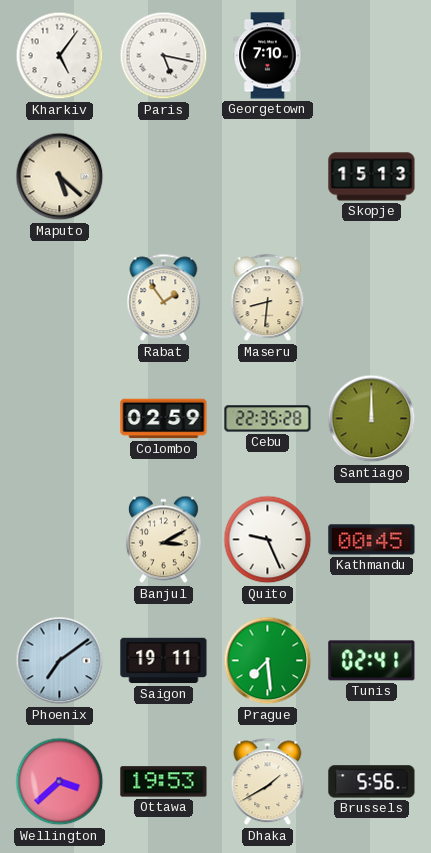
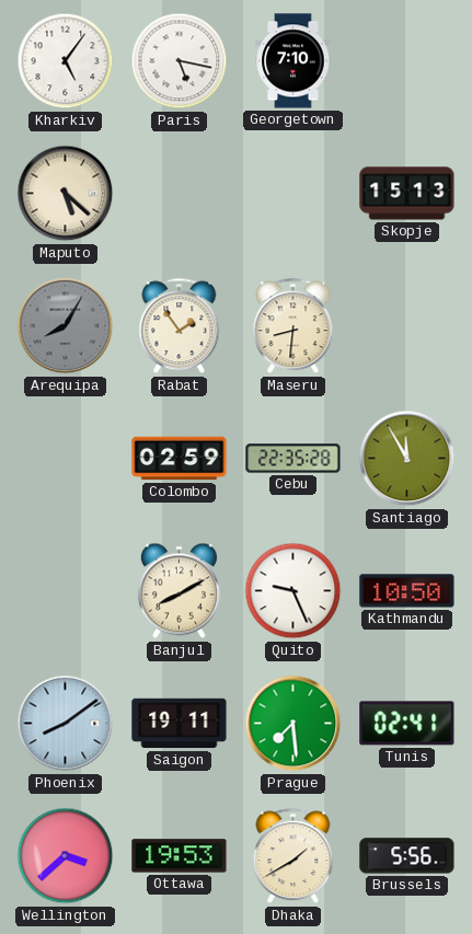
Arequipa: none -> 8:05 (66, 326)
Santiago: 12:00 -> 11:55 (407, 459)
Banjul: 3:10 -> 8:10 (179, 591)
Kathmandu: 00:45 -> 10:50 (407, 591)
Phoenix: 7:09 -> 8:09 (66, 724)
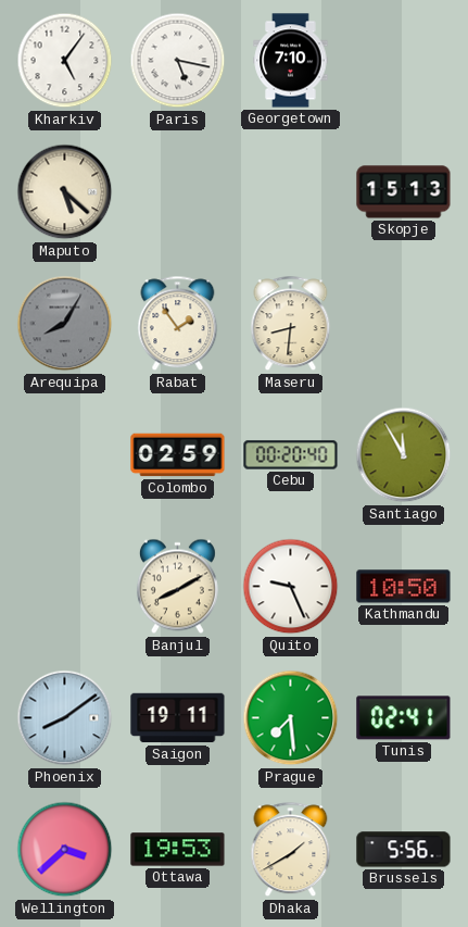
Cebu: 22:35 -> 00:20 (291, 455)
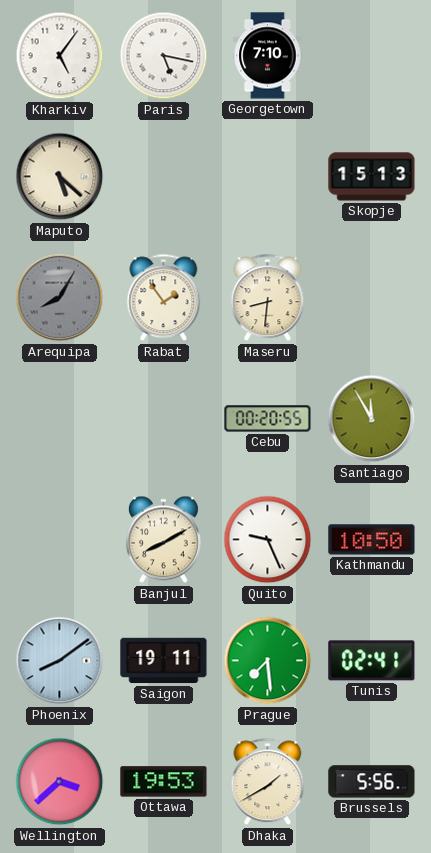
Colombo: 02:59 -> none (178, 455)
Cebu: 00:20:40 -> 00:20:55 (268, 419)
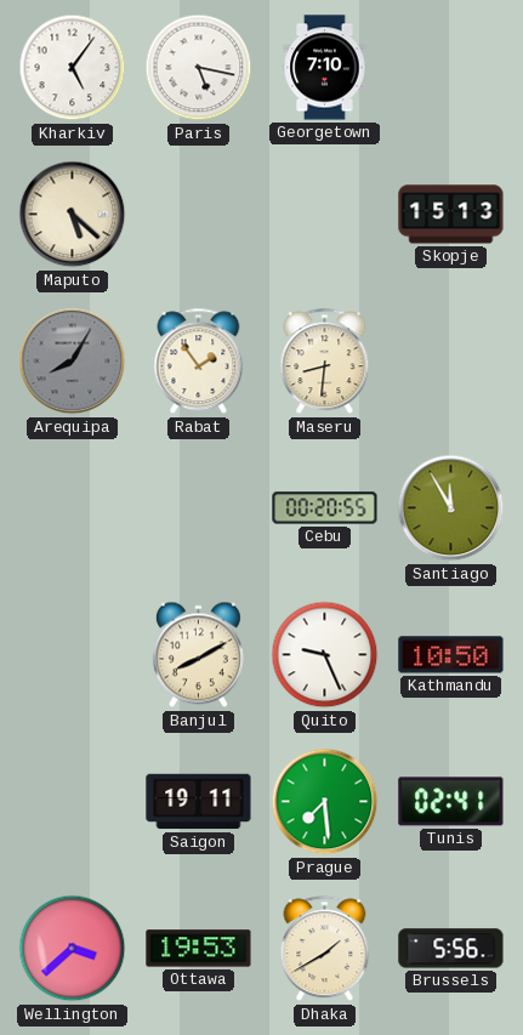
Phoenix: 8:09 -> none (60, 661)
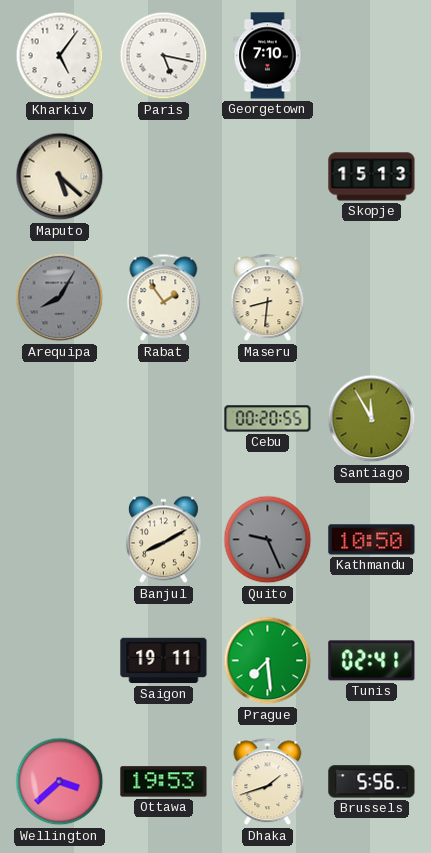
Quito dial: white -> grey (268, 540)
Dhaka: 1:40 -> 1:42 (268, 782)
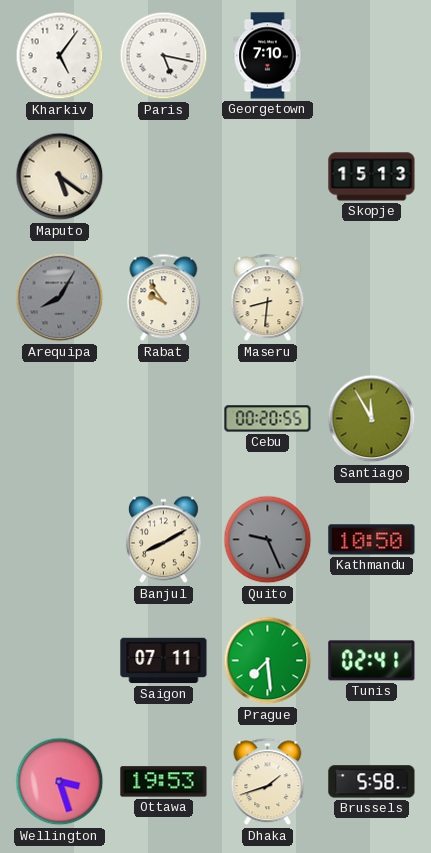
Maputo: 5:22 -> 5:21 (60, 177)
Rabat: 1:54 -> 9:54 (164, 298)
Saigon: 19:11 -> 07:11 (164, 661)
Wellington: 3:38 -> 3:27 (60, 782)
Brussels: 5:56 -> 5:58 (372, 782)
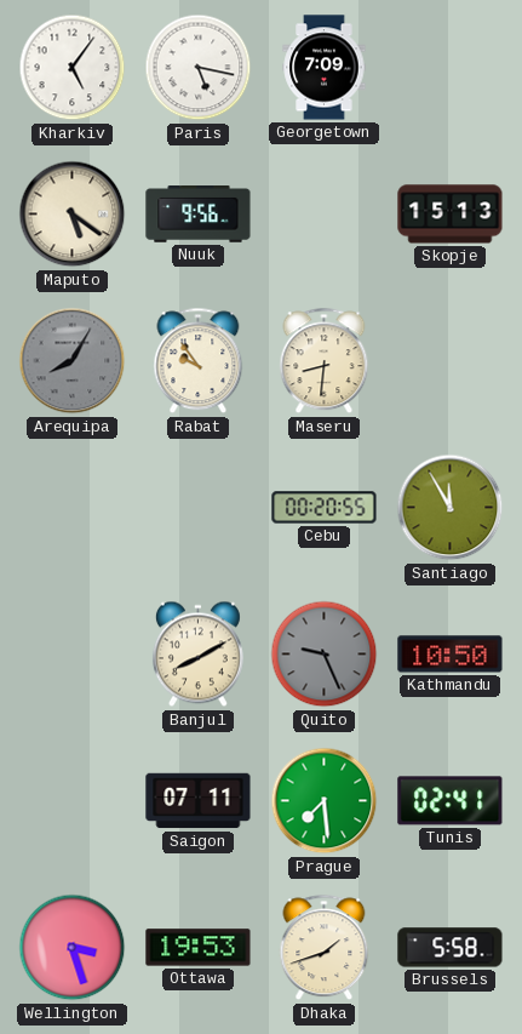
Georgetown: 7:10 -> 7:09 (325, 68)
Nuuk: none -> 9:56 (199, 215)
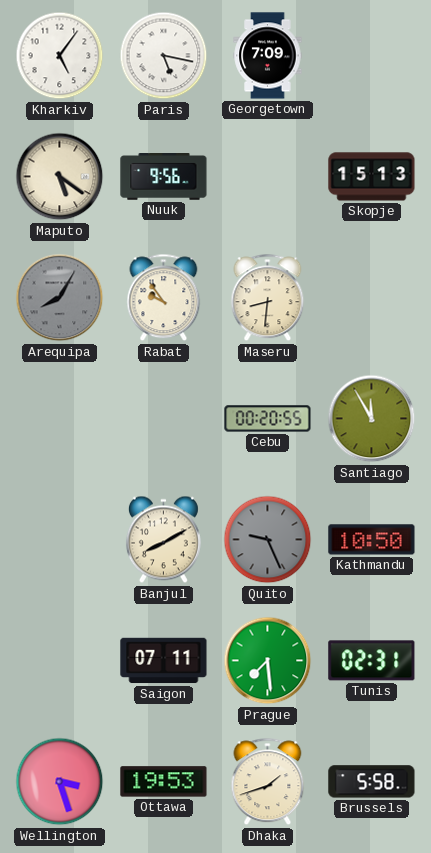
Tunis: 02:41 -> 02:31 (372, 661)
